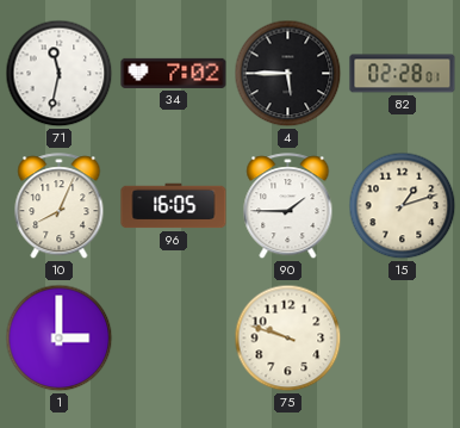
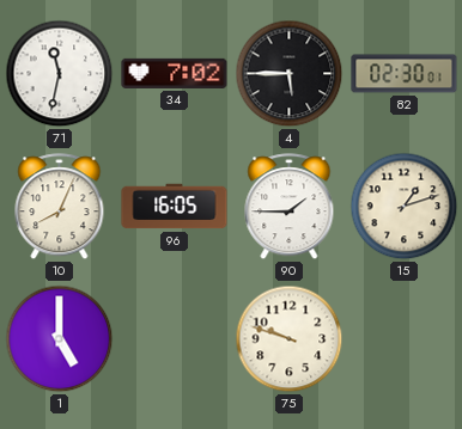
82: 02:28 -> 02:30 (405, 74)
1: 3:00 -> 5:00 (60, 339)
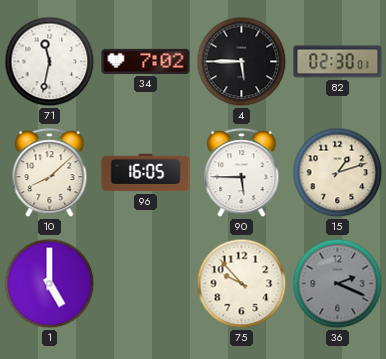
10: 8:04 -> 8:08 (50, 173)
90: 1:45 -> 5:45 (242, 173)
75: 9:48 -> 9:53 (242, 284)
36: none -> 2:19 (338, 284)
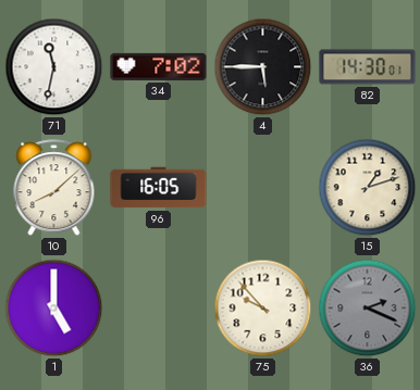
82: 02:30 -> 14:30 (368, 67)
90: 5:45 -> none (242, 173)
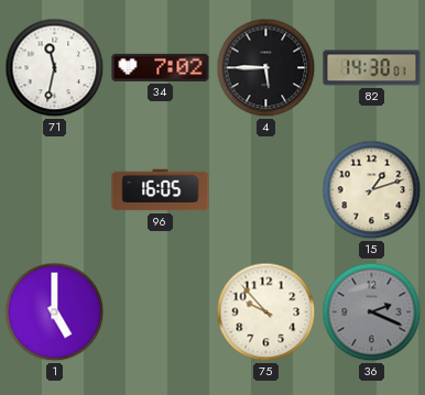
10: 8:08 -> none (54, 188)
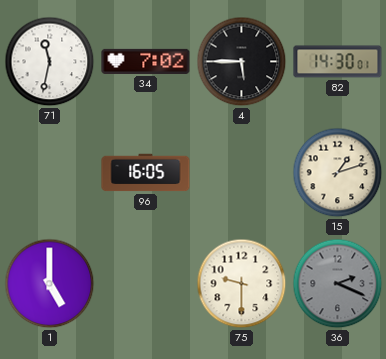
75: 9:53 -> 9:30 (242, 284)
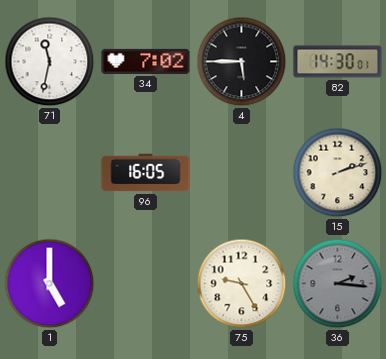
15: 1:12 -> 2:12 (338, 173)
75: 9:30 -> 9:25 (242, 284)
36: 2:19 -> 2:16 (338, 284)
